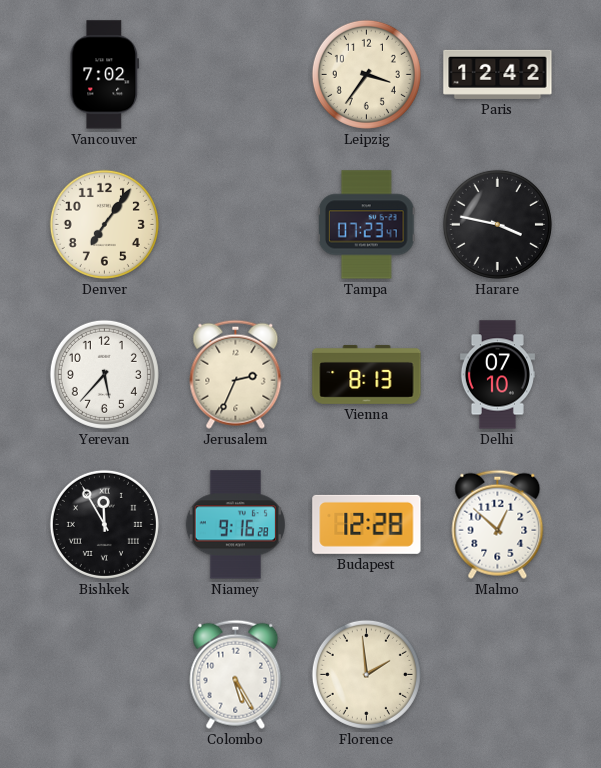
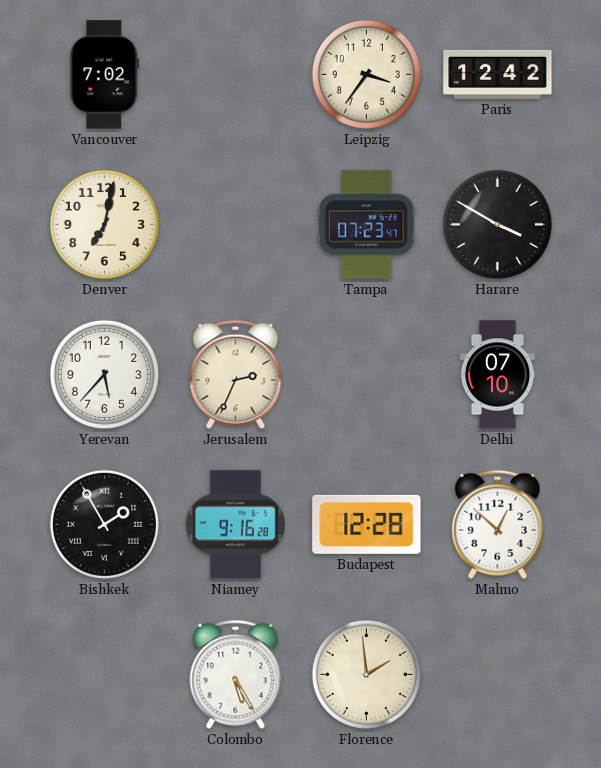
Denver: 7:06 -> 7:02 (104, 224)
Harare: 3:47 -> 3:50 (497, 224)
Vienna: 8:13 -> none (367, 374)
Bishkek: 11:55 -> 1:55 (104, 524)
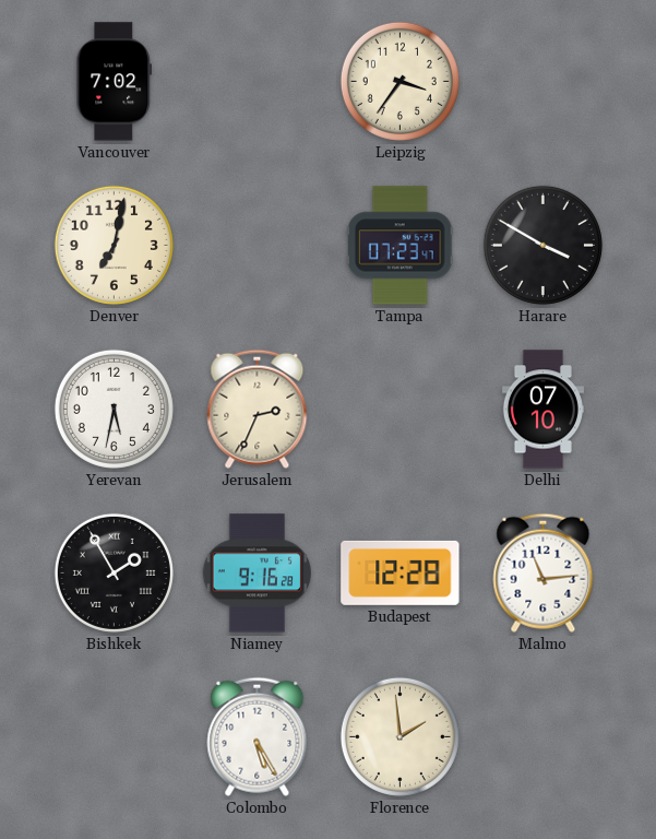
Paris: 12:42 -> none (498, 74)
Yerevan: 5:37 -> 5:32 (114, 409)
Malmo: 12:52 -> 11:14 (544, 572)
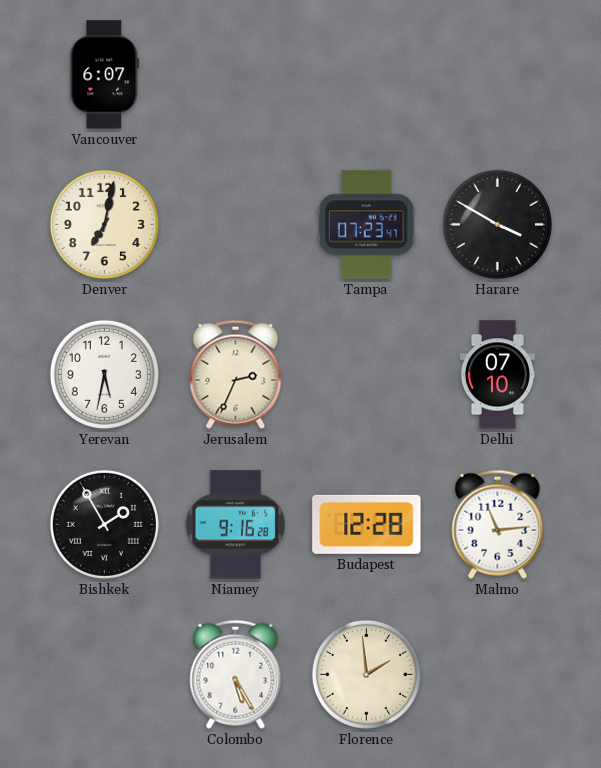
Vancouver: 7:02 -> 6:07 (105, 75)
Leipzig: 3:36 -> none (399, 81)
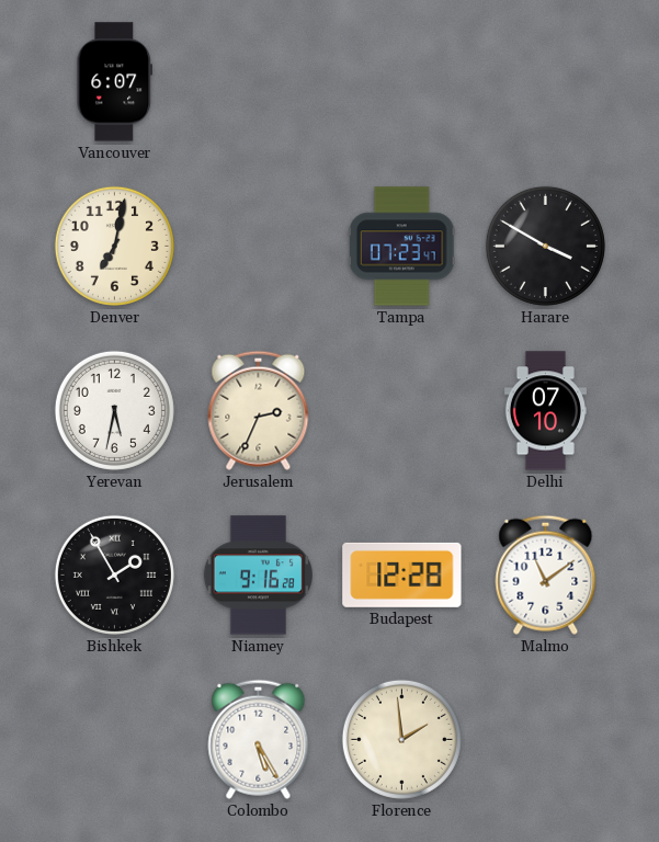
Malmo: 11:14 -> 11:09 (546, 574)
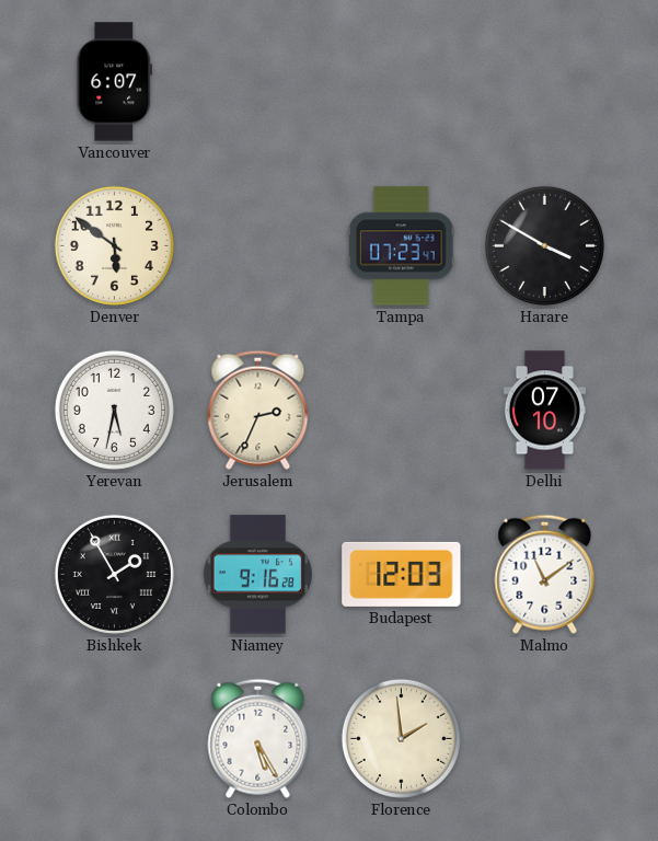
Denver: 7:02 -> 5:51 (114, 245)
Budapest: 12:28 -> 12:03 (402, 574)
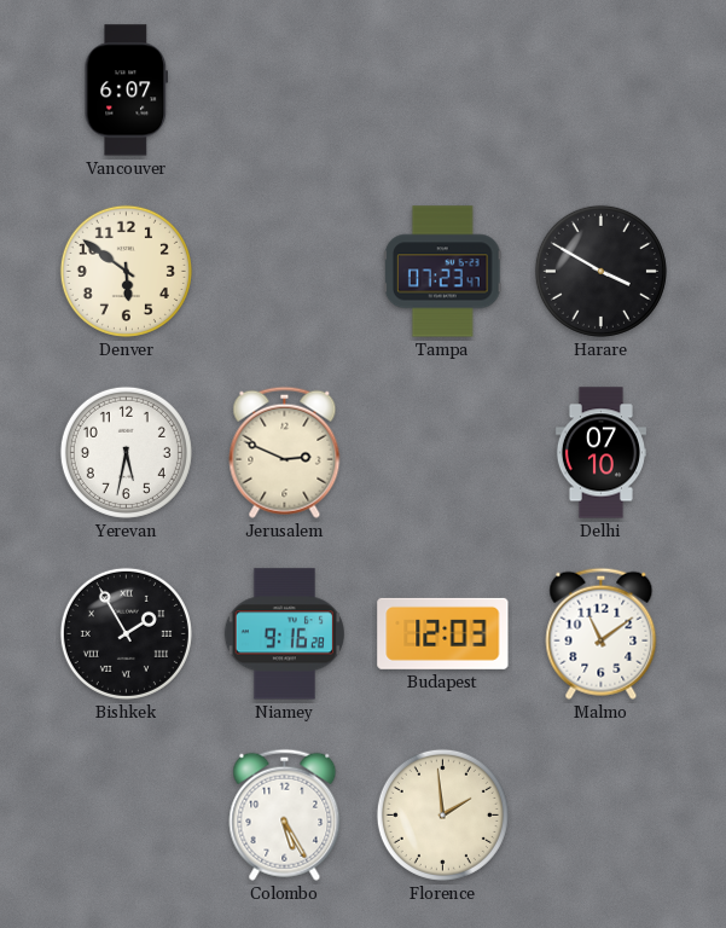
Jerusalem: 2:34 -> 2:49 (285, 452)
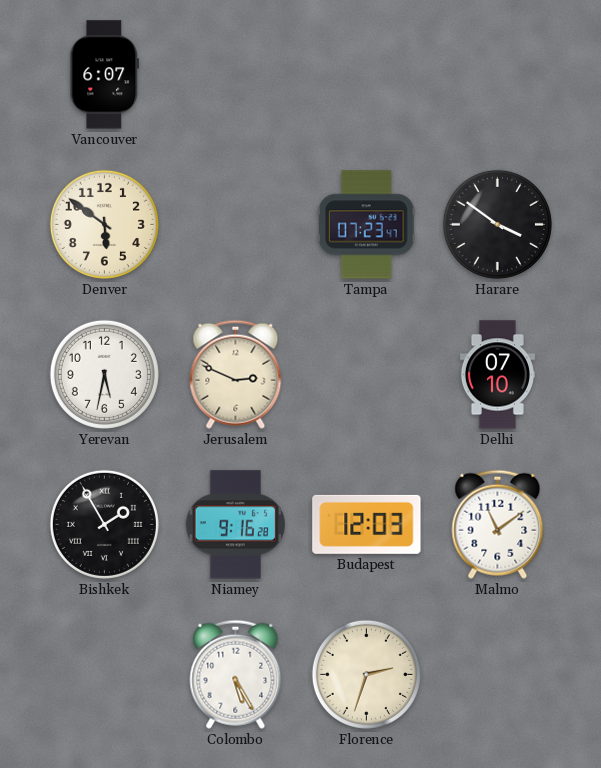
Harare: 3:50 -> 3:51 (497, 224)
Florence: 1:59 -> 2:33 (366, 674)
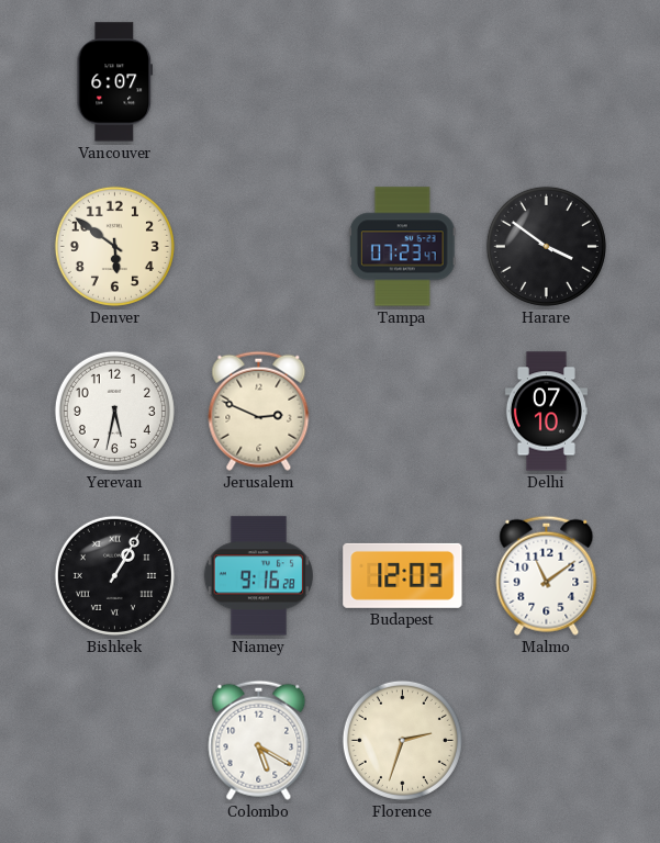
Bishkek: 1:55 -> 1:05 (114, 575)
Colombo: 5:25 -> 5:20 (259, 740)
